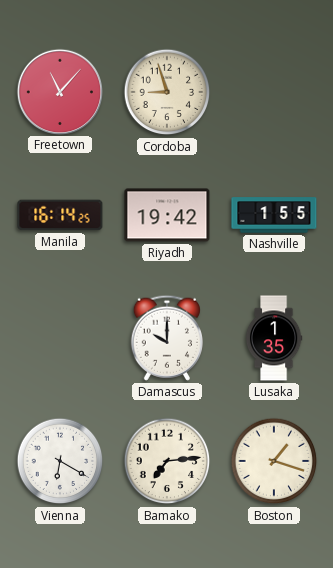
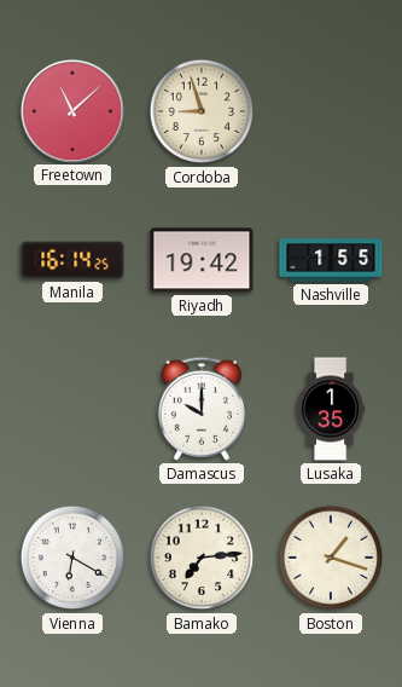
Freetown: 11:07 -> 11:08 (71, 110)
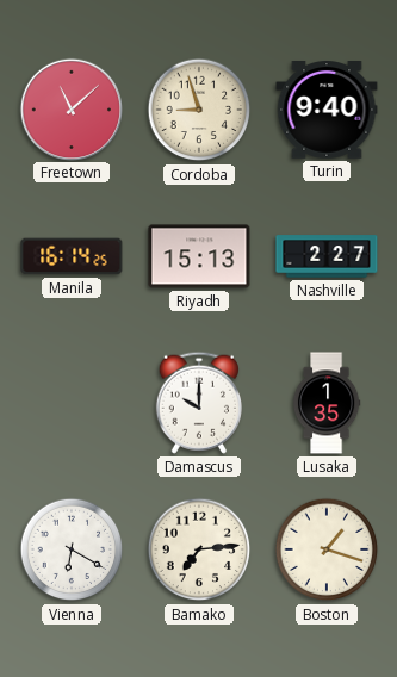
Turin: none -> 9:40 (327, 111)
Riyadh: 19:42 -> 15:13 (199, 256)
Nashville: 1:55 -> 2:27 (327, 256)
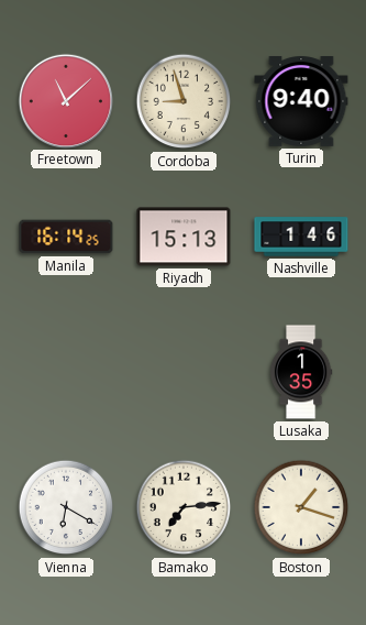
Nashville: 2:27 -> 1:46 (301, 237)
Damascus: 10:00 -> none (199, 403)
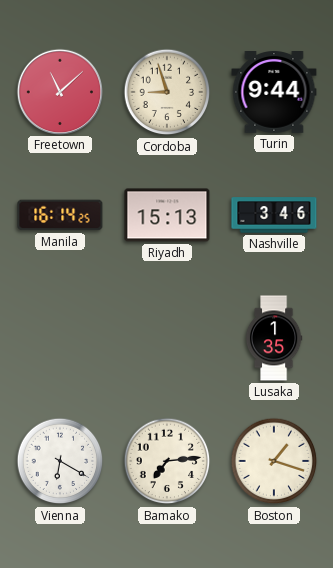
Turin: 9:40 -> 9:44 (274, 93)
Nashville: 1:46 -> 3:46 (274, 215)
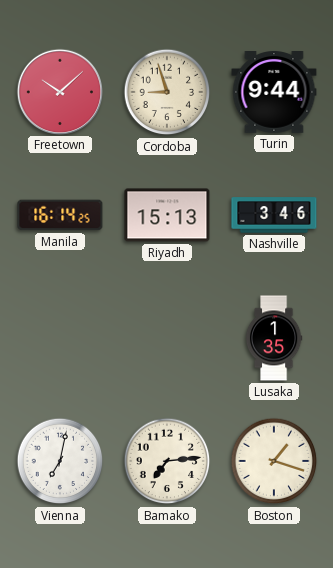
Freetown: 11:08 -> 10:08 (59, 91)
Vienna: 6:20 -> 7:02 (60, 461)
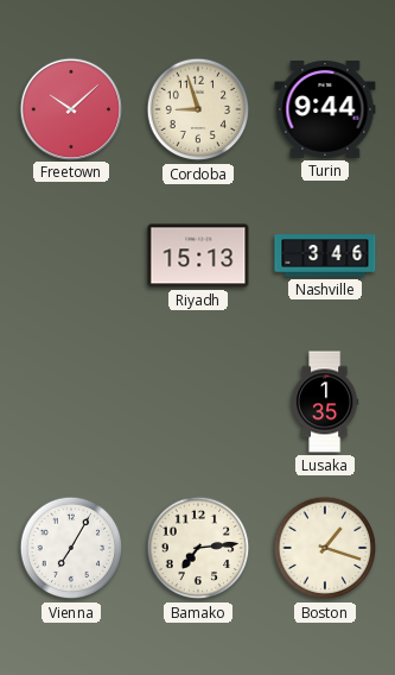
Manila: 16:14 -> none (60, 215)
Vienna: 7:02 -> 7:05 (71, 548)
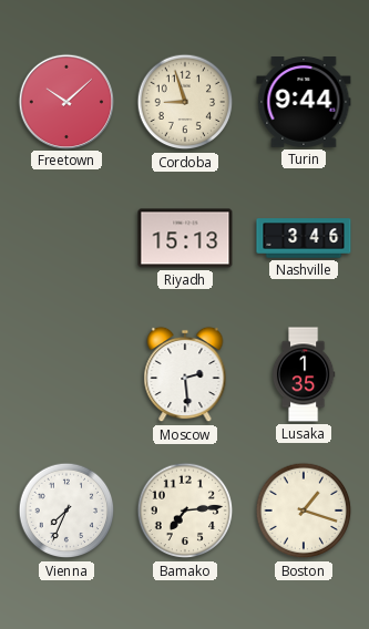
Moscow: none -> 2:29 (185, 374)
Vienna: 7:05 -> 7:34 (66, 511)
